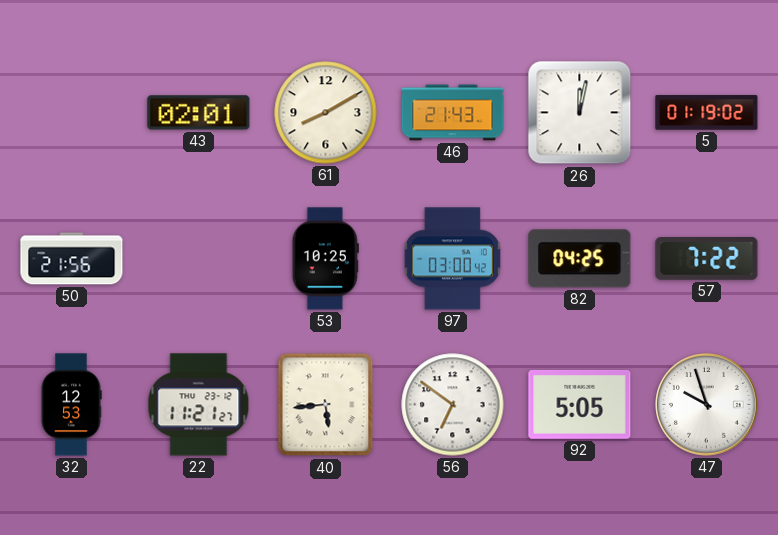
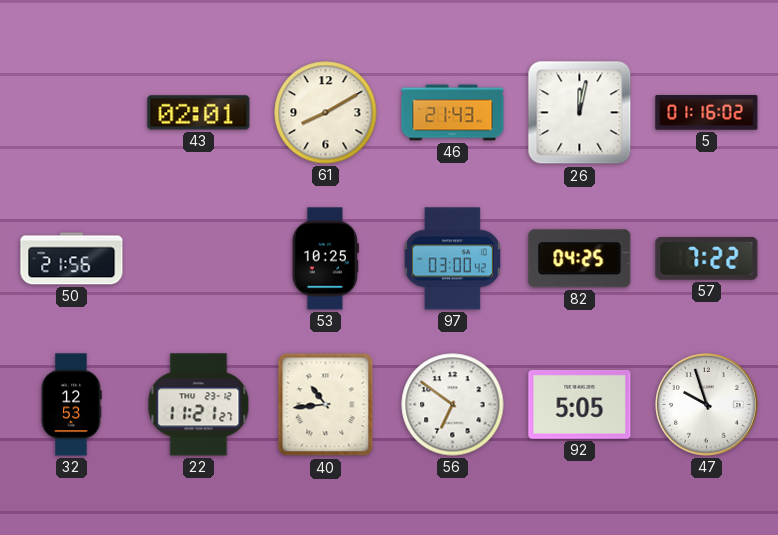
5: 01:19 -> 01:16 (707, 113)
40: 5:44 -> 10:44 (326, 405)
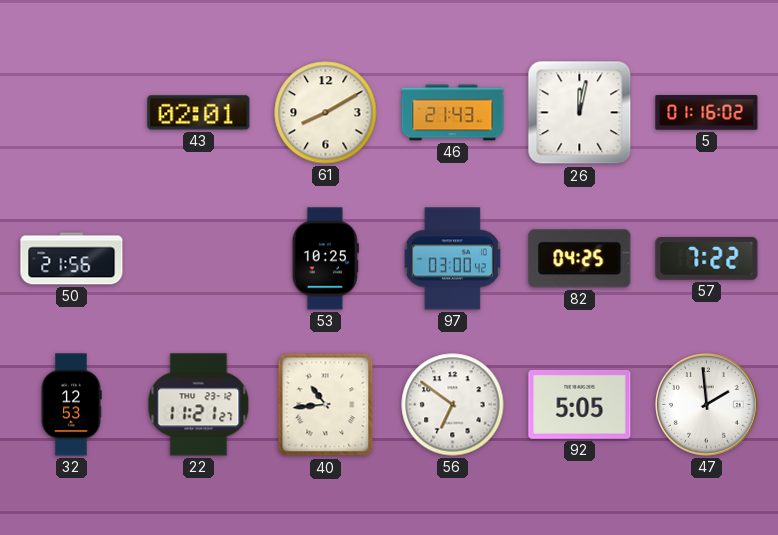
47: 9:57 -> 1:59 (707, 405)
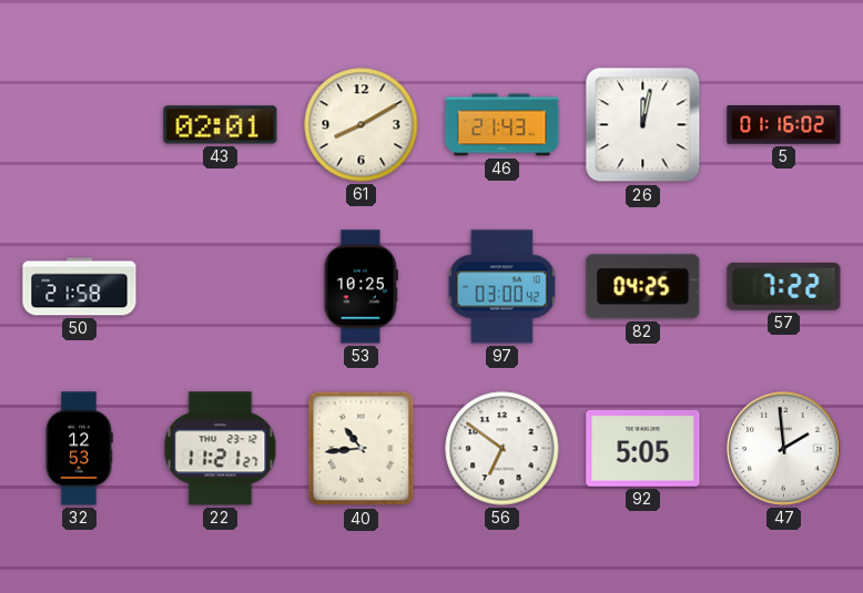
50: 21:56 -> 21:58 (80, 287)
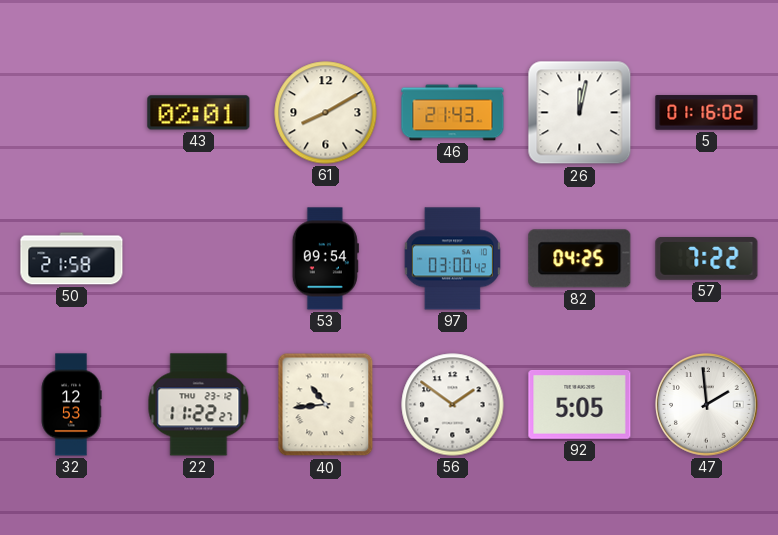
53: 10:25 -> 09:54 (325, 259)
22: 11:21 -> 11:22 (199, 405)
56: 6:51 -> 1:51 (453, 405)
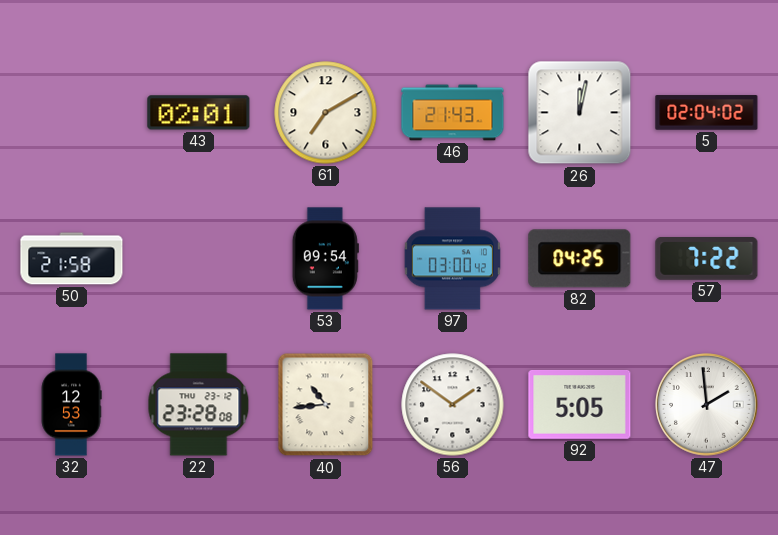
61: 8:10 -> 7:10 (326, 113)
5: 01:16 -> 02:04 (707, 113)
22: 11:22 -> 23:28 (199, 405)
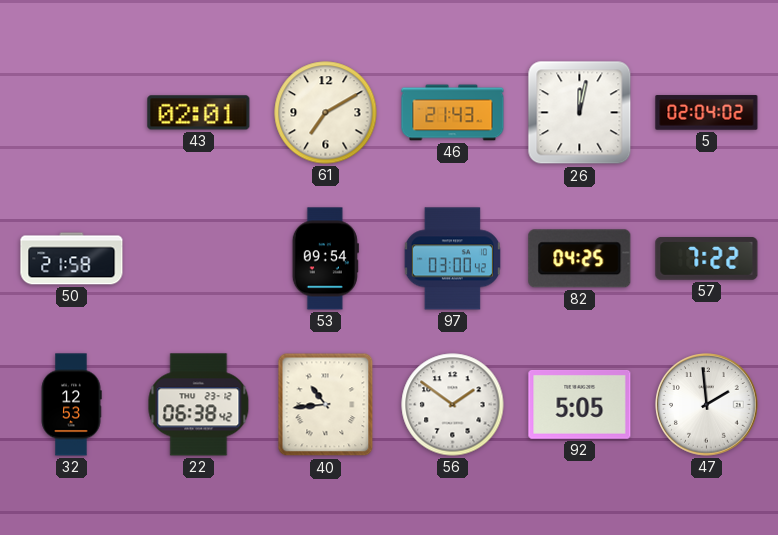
22: 23:28 -> 06:38 (199, 405)
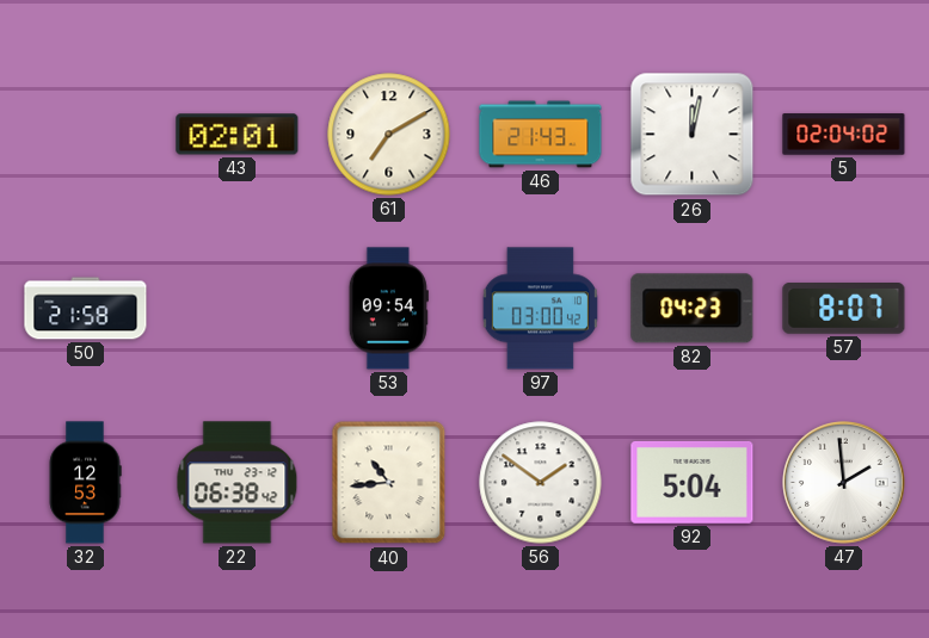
82: 04:25 -> 04:23 (693, 309)
57: 7:22 -> 8:07 (844, 309)
92: 5:05 -> 5:04 (693, 482)
